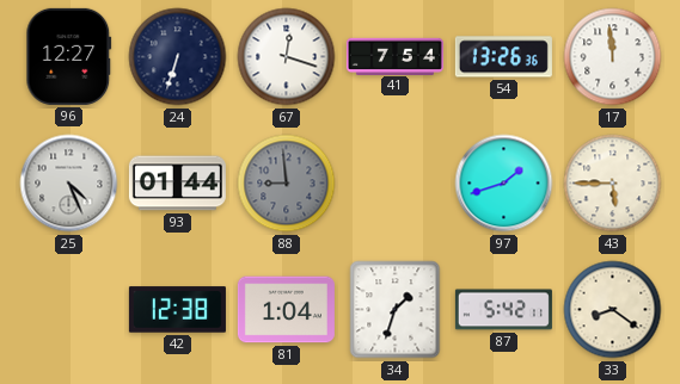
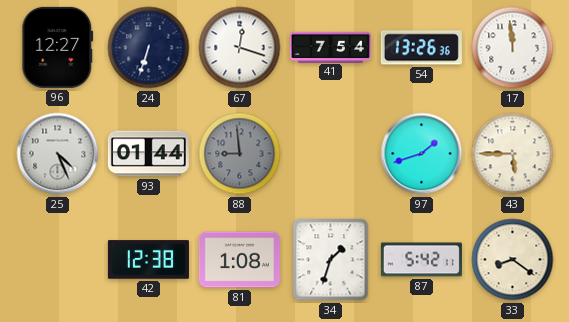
81: 1:04 -> 1:08 (239, 260)
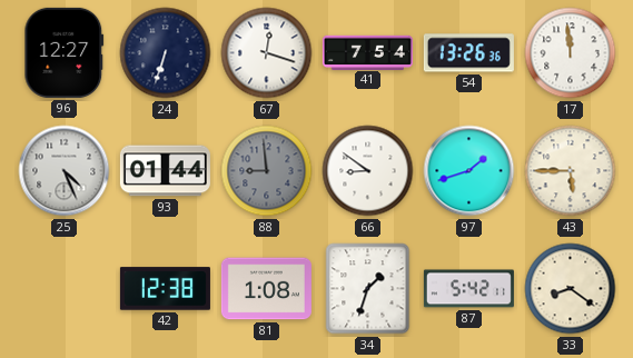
66: none -> 8:51 (368, 171)
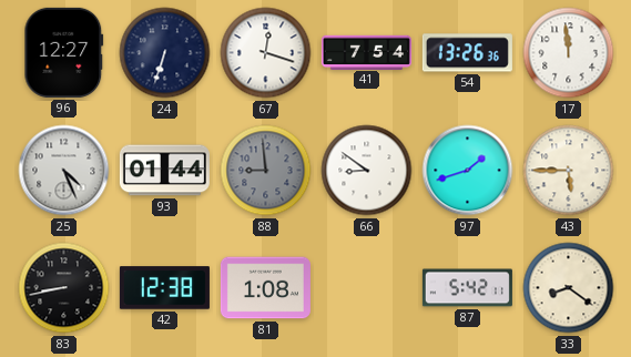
83: none -> 8:43 (64, 288)
34: 1:33 -> none (368, 289)
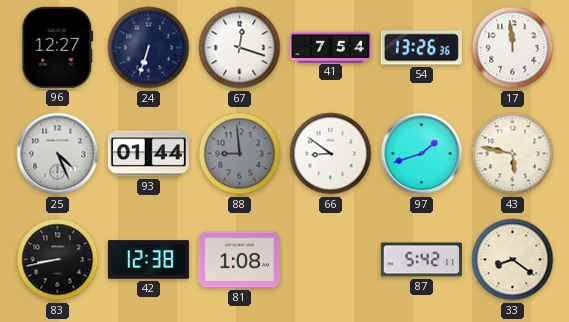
43: 5:45 -> 5:47 (513, 154)
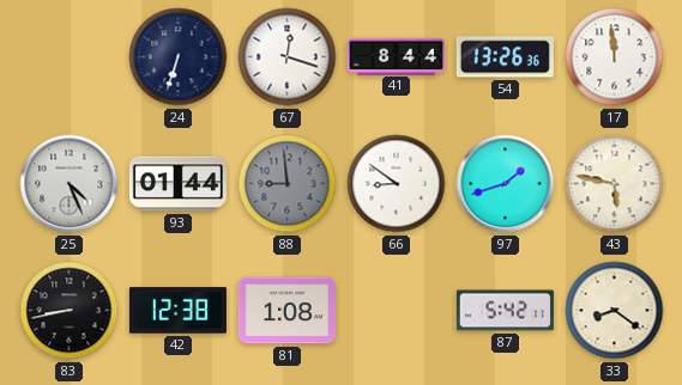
96: 12:27 -> none (58, 47)
41: 7:54 -> 8:44 (396, 56)
